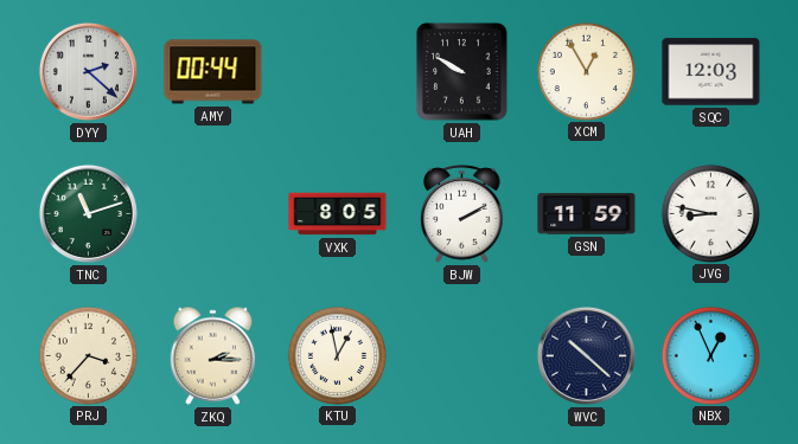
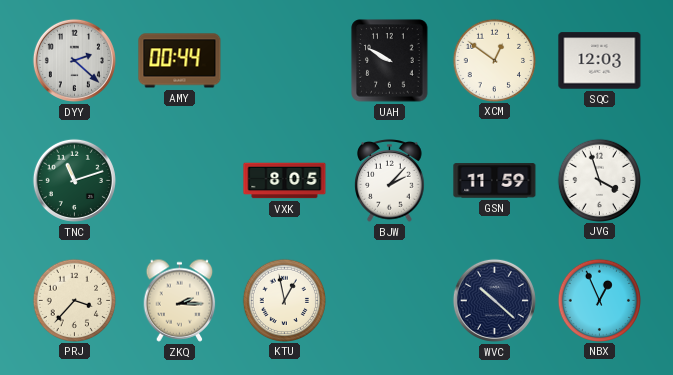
XCM: 12:55 -> 12:51 (494, 60)
BJW: 2:10 -> 2:07 (390, 181)
JVG: 8:47 -> 3:57 (599, 180)
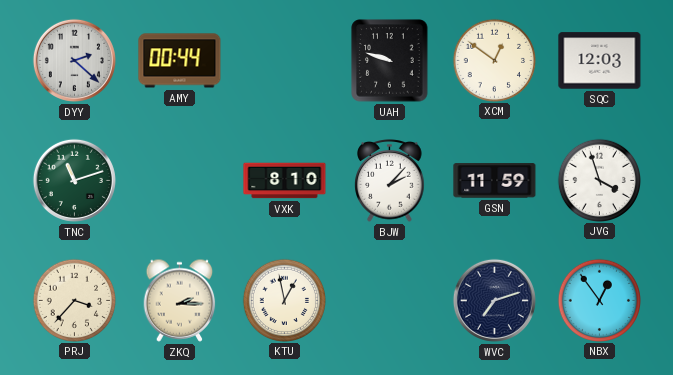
UAH: 9:50 -> 9:48 (390, 61)
VXK: 8:05 -> 8:10 (285, 181)
WVC: 10:22 -> 7:12 (494, 300)
NBX: 12:56 -> 12:54 (599, 300)
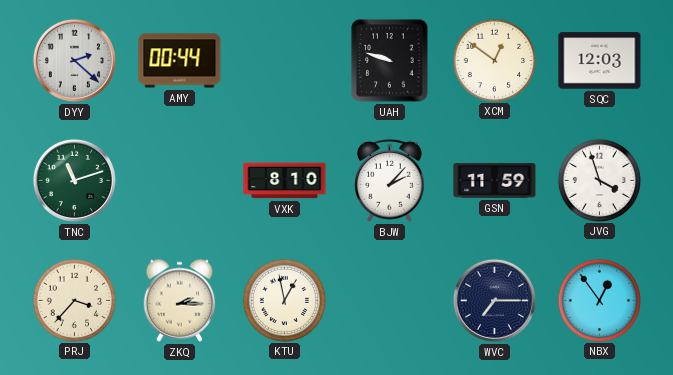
WVC: 7:12 -> 7:15 (494, 300)
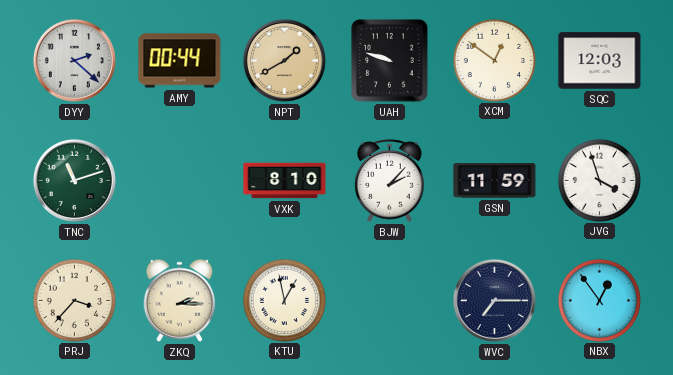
NPT: none -> 1:40 (284, 60)
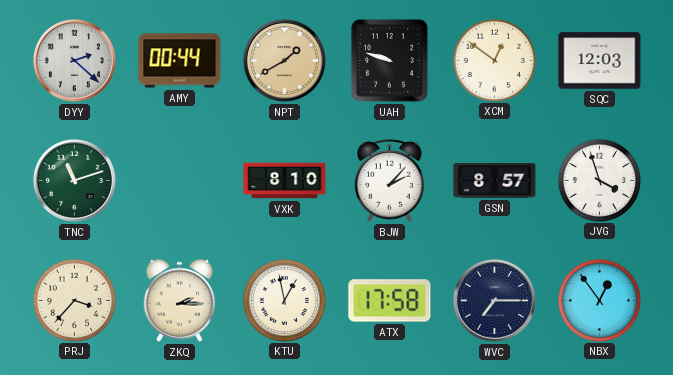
GSN: 11:59 -> 8:57 (495, 181)
ATX: none -> 17:58 (390, 301)
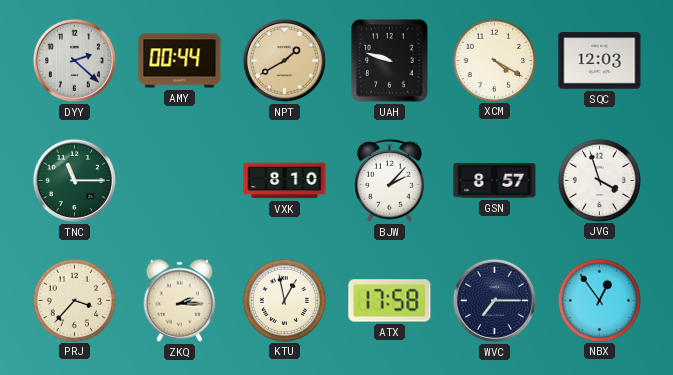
XCM: 12:51 -> 4:20 (494, 60)
TNC: 11:12 -> 11:15 (74, 180)
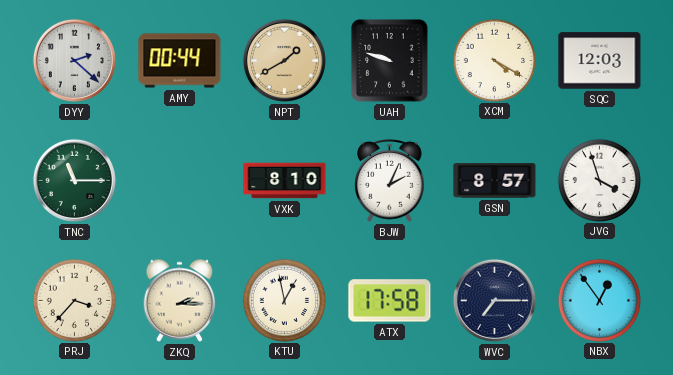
BJW: 2:07 -> 2:04 (390, 181)
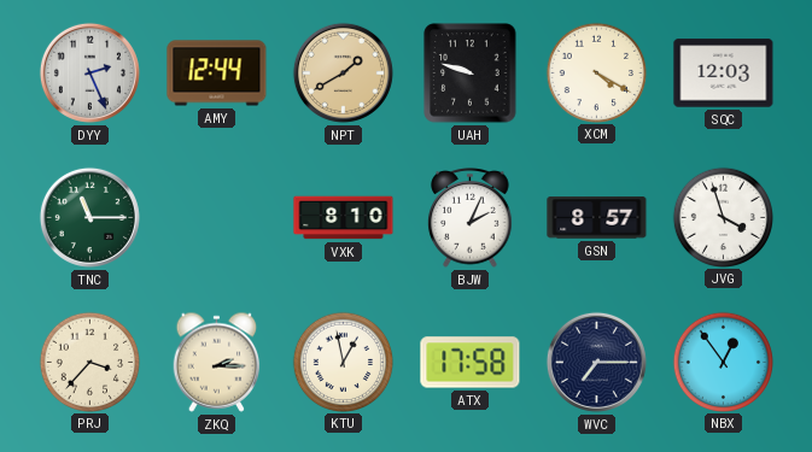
DYY: 2:22 -> 2:26 (89, 72)
AMY: 00:44 -> 12:44 (217, 74)
